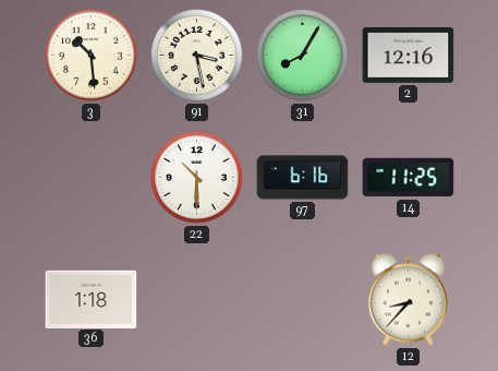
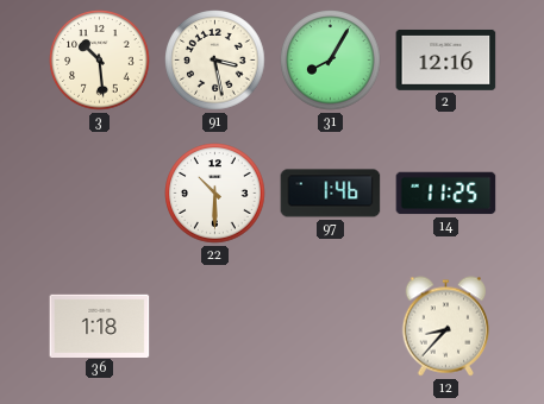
97: 6:16 -> 1:46 (331, 194)
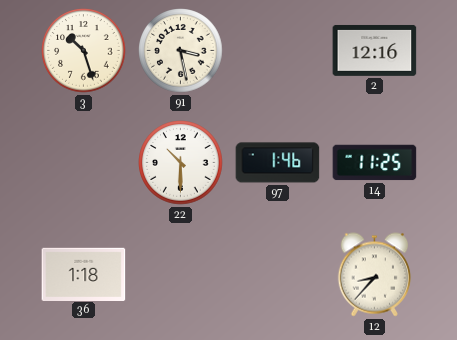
3: 10:29 -> 10:27 (84, 51)
31: 8:05 -> none (331, 61)
